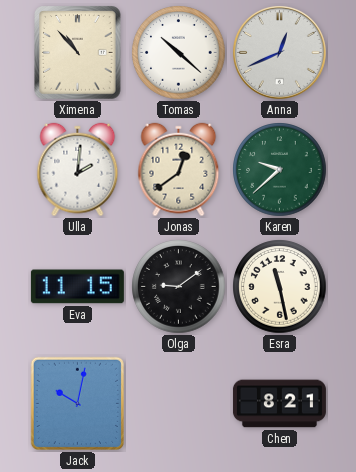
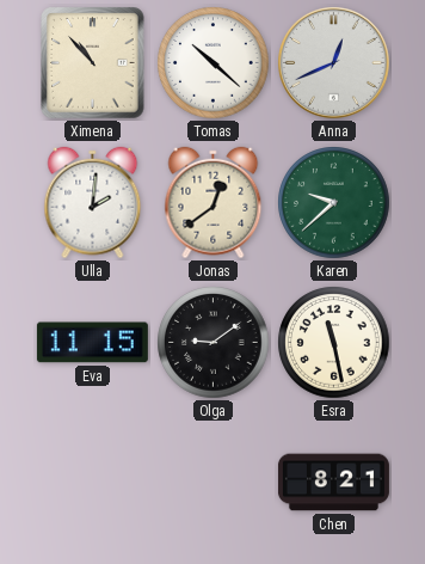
Jack: 10:02 -> none (77, 403)
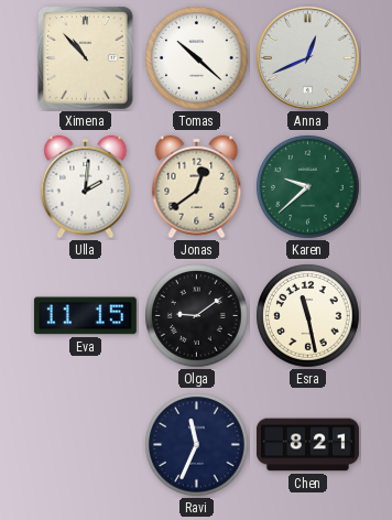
Ravi: none -> 11:34 (197, 445)
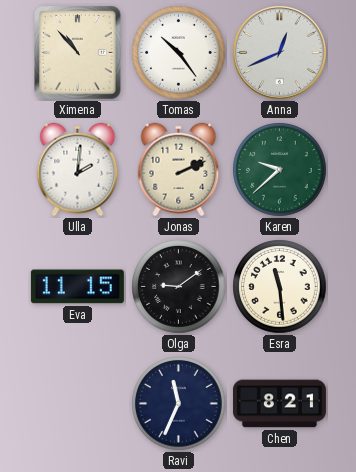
Tomas: 10:22 -> 10:24 (179, 53)
Jonas: 12:39 -> 2:11 (179, 170)
Esra: 11:28 -> 11:29 (280, 287)
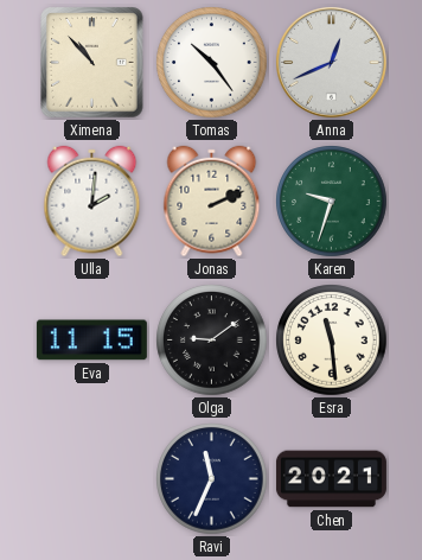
Karen: 9:38 -> 9:33 (332, 202)
Chen: 8:21 -> 20:21 (331, 479)
